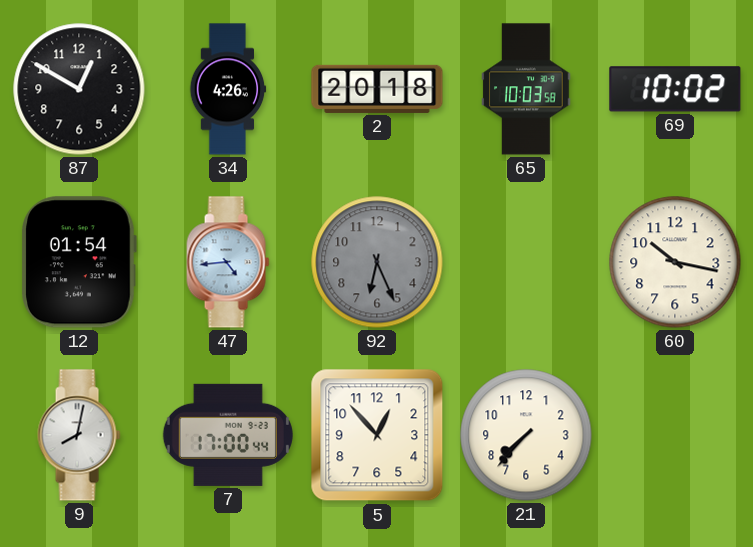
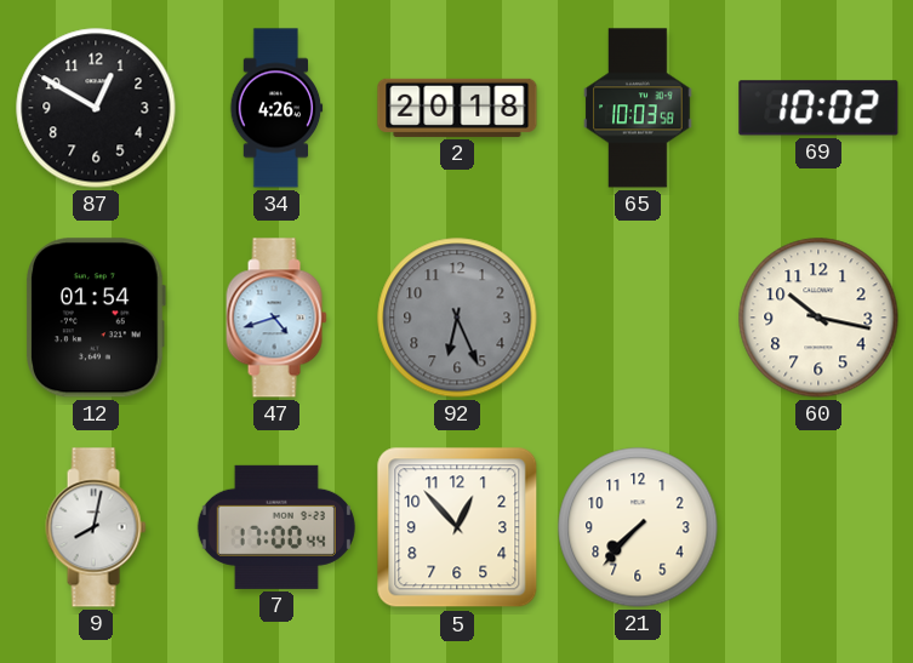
47: 4:44 -> 4:42 (276, 318)
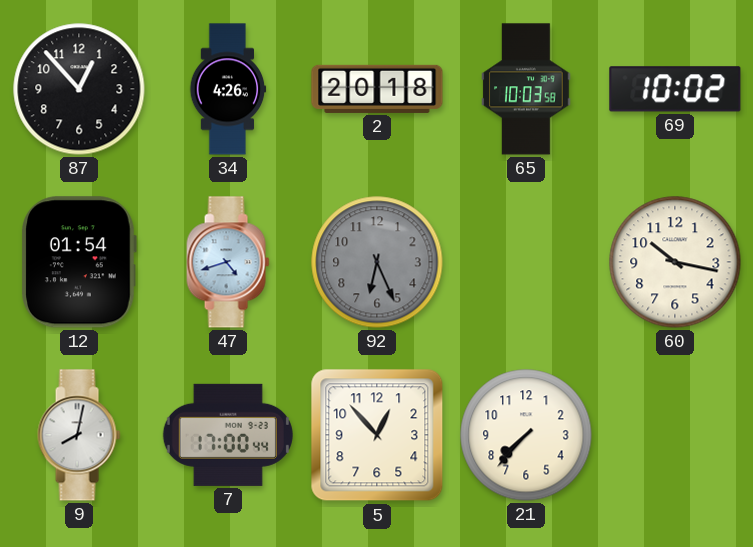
87: 12:50 -> 12:53 (79, 89)
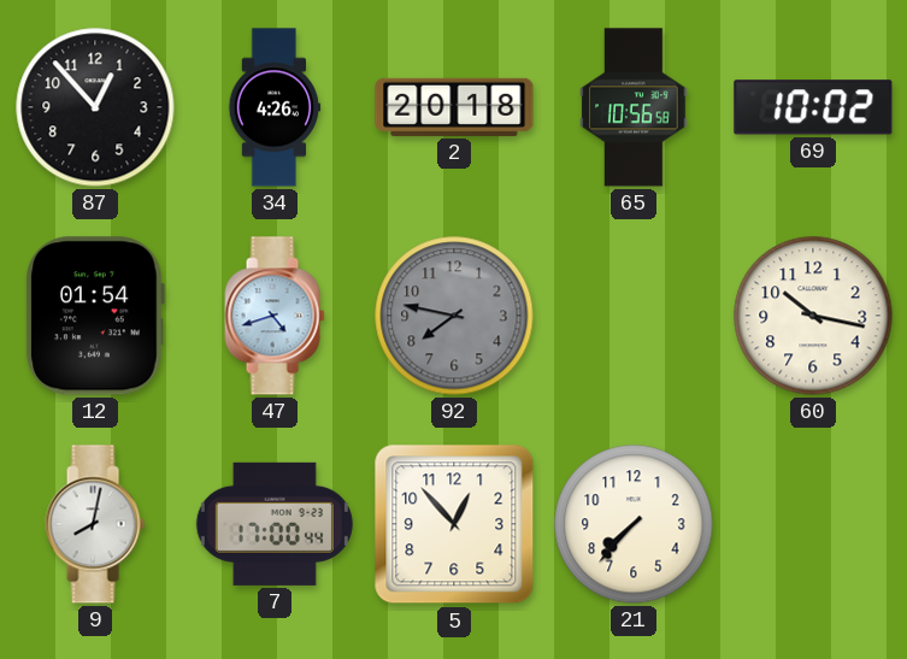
65: 10:03 -> 10:56 (634, 107)
92: 6:26 -> 7:47 (454, 316)
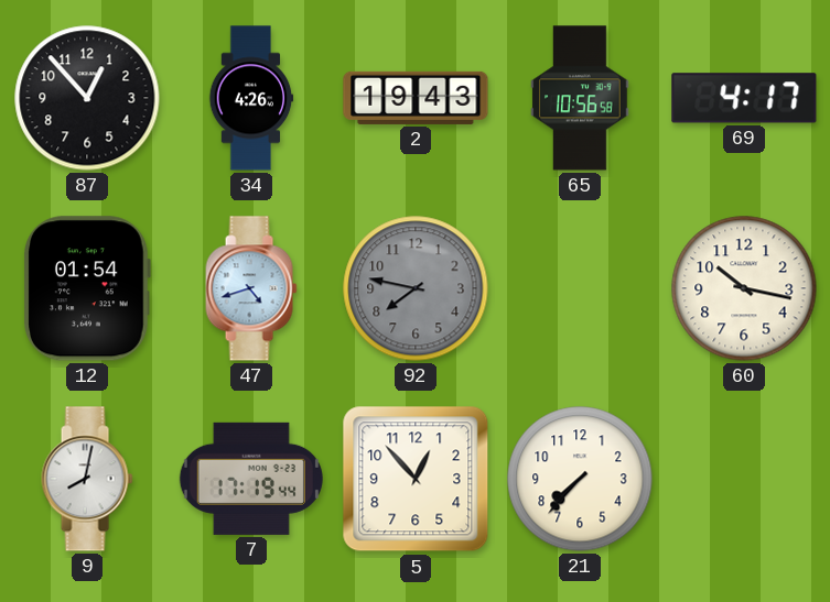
2: 20:18 -> 19:43 (416, 98)
69: 10:02 -> 4:17 (744, 98)
7: 17:00 -> 17:19 (251, 479)
